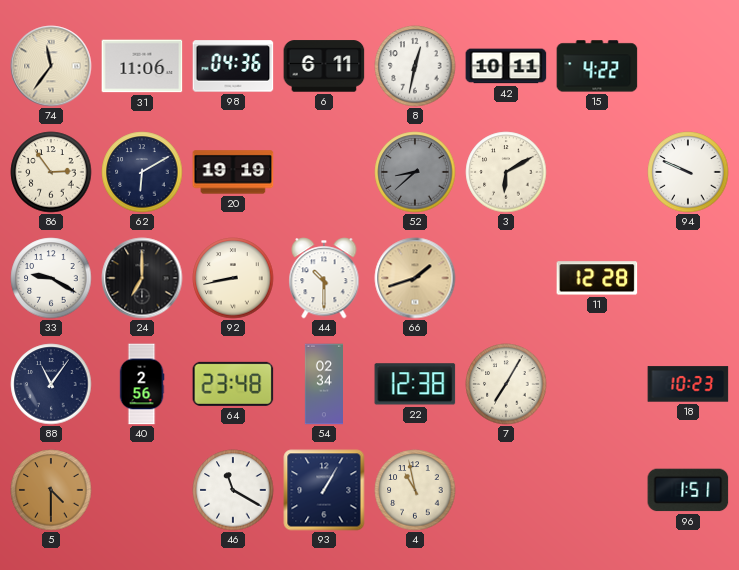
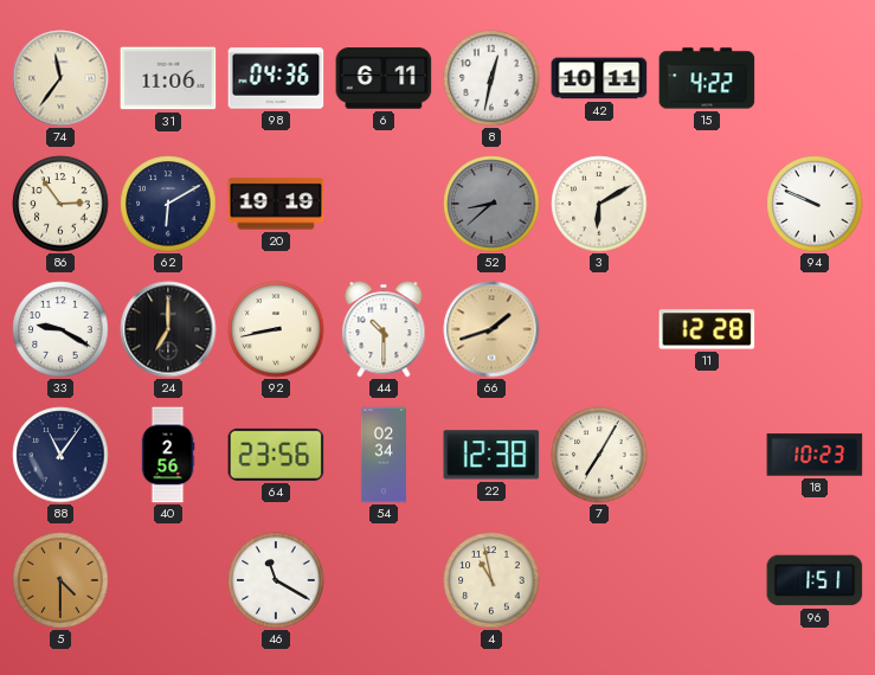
64: 23:48 -> 23:56 (276, 455)
93: 1:05 -> none (324, 490)
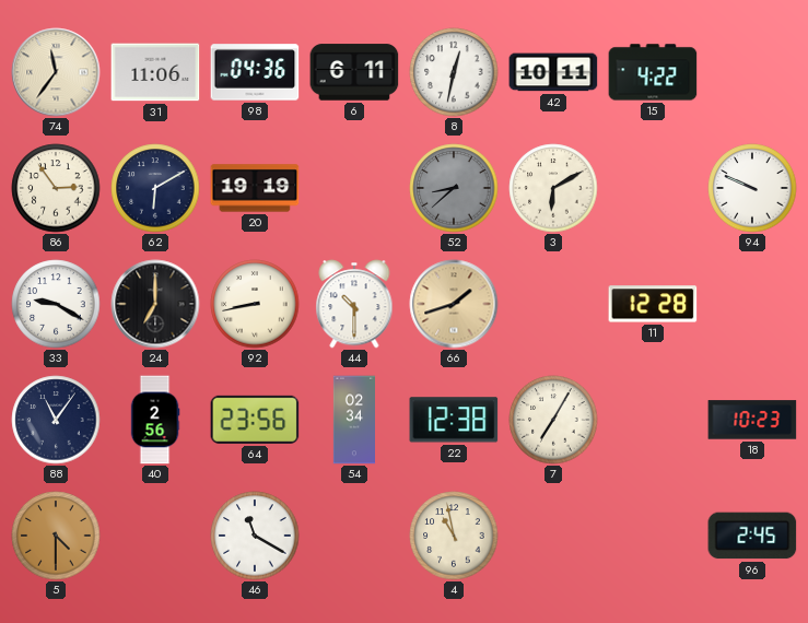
96: 1:51 -> 2:45 (752, 536)
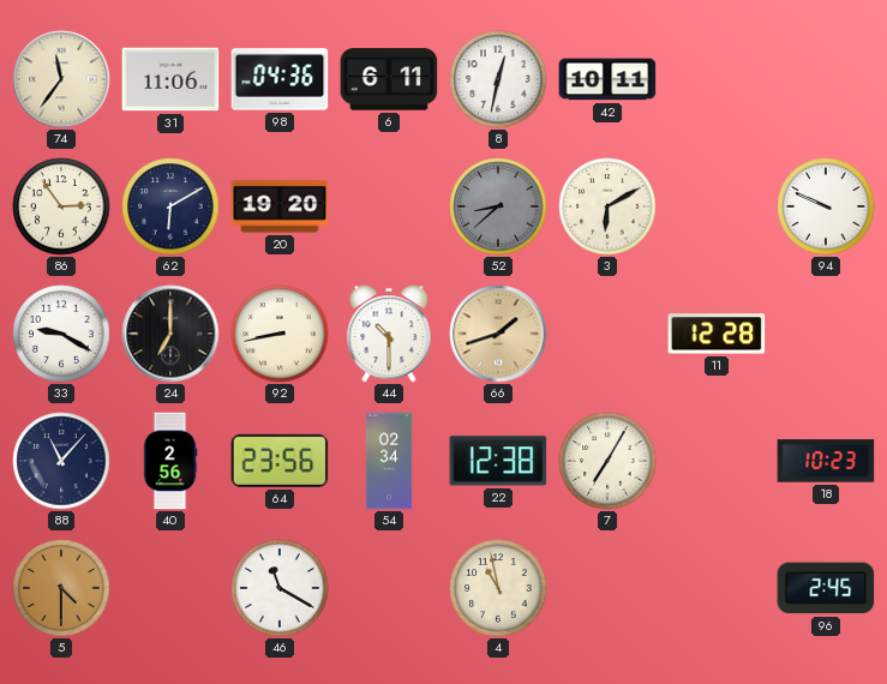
15: 4:22 -> none (653, 72)
20: 19:19 -> 19:20 (280, 206)
88: 11:06 -> 11:07 (61, 461)
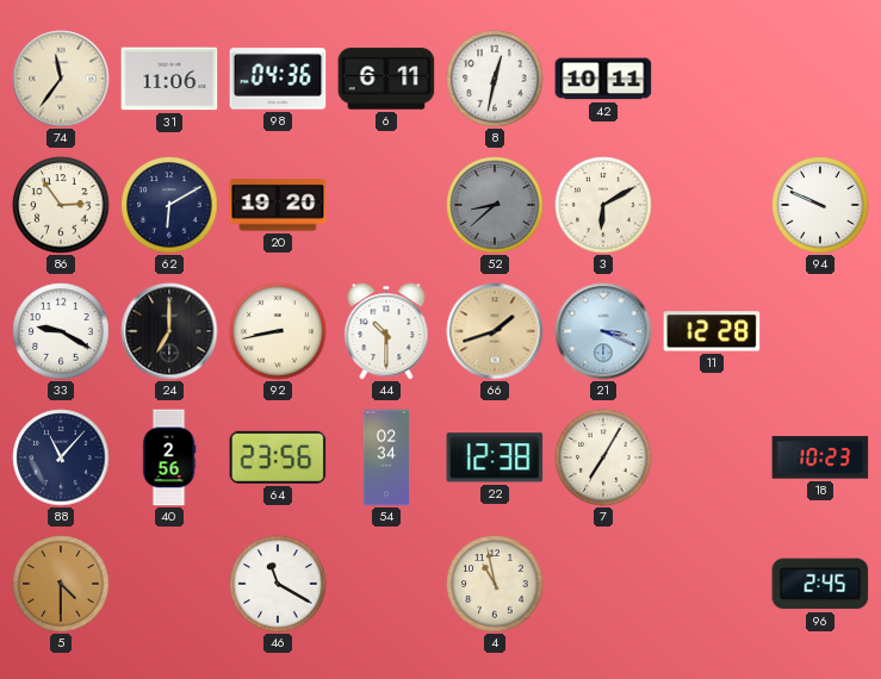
21: none -> 3:19 (603, 331)
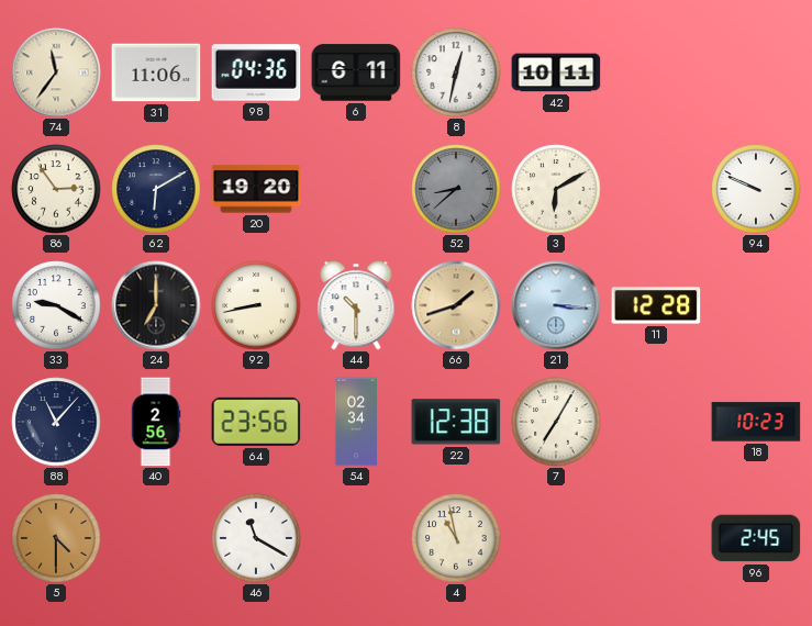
21: 3:19 -> 3:16 (556, 305)
